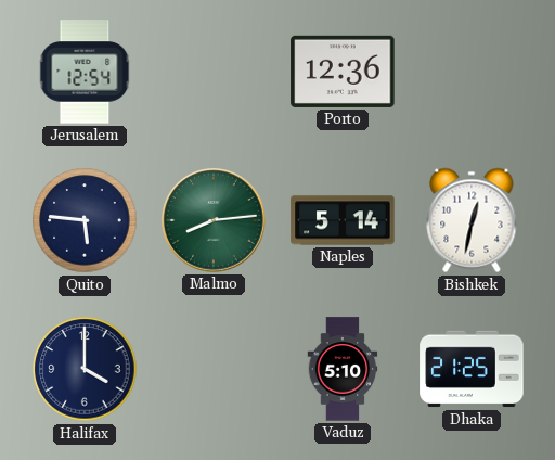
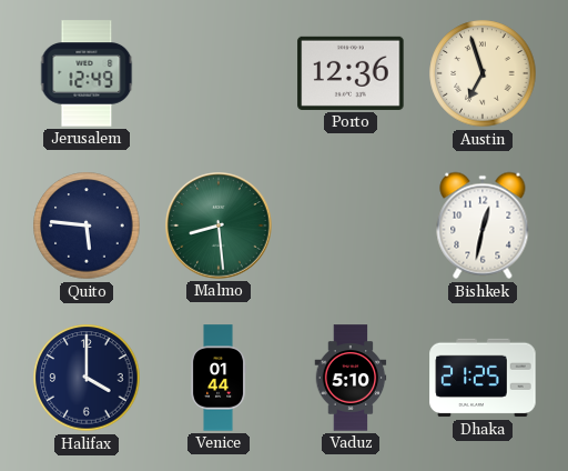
Jerusalem: 12:54 -> 12:49 (87, 73)
Austin: none -> 6:57 (483, 73)
Malmo: 8:14 -> 8:29 (219, 226)
Naples: 5:14 -> none (343, 220)
Venice: none -> 01:44 (220, 378)
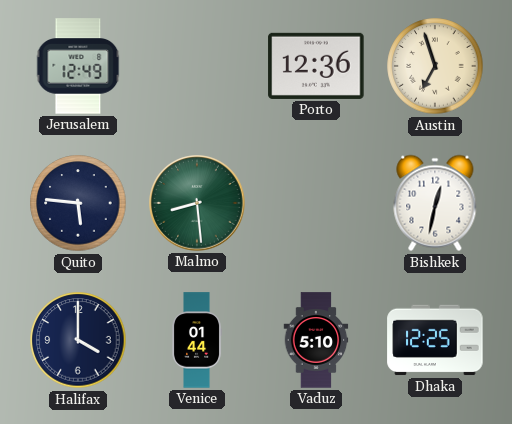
Dhaka: 21:25 -> 12:25 (435, 340)
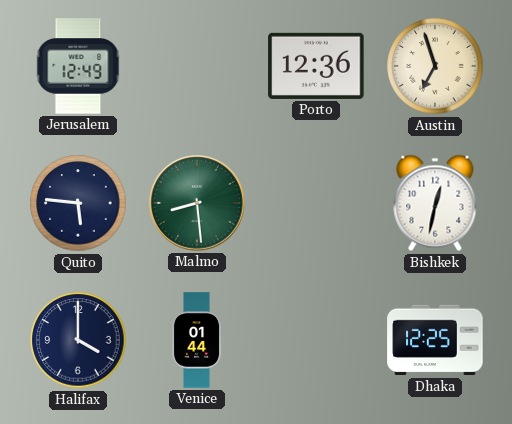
Vaduz: 5:10 -> none (316, 340)
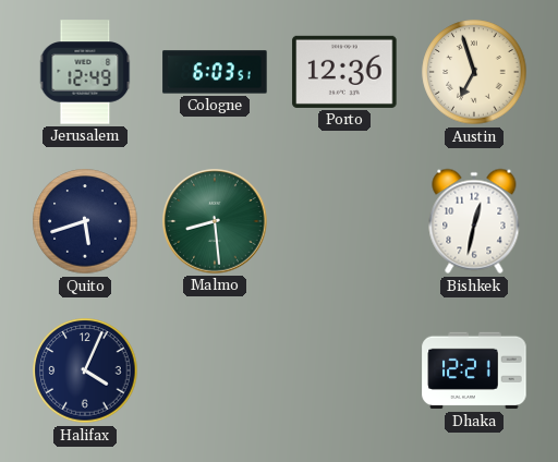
Cologne: none -> 6:03 (215, 72)
Quito: 5:46 -> 5:42 (85, 221)
Halifax: 4:00 -> 4:04 (85, 370)
Venice: 01:44 -> none (198, 340)
Dhaka: 12:25 -> 12:21 (474, 370)
